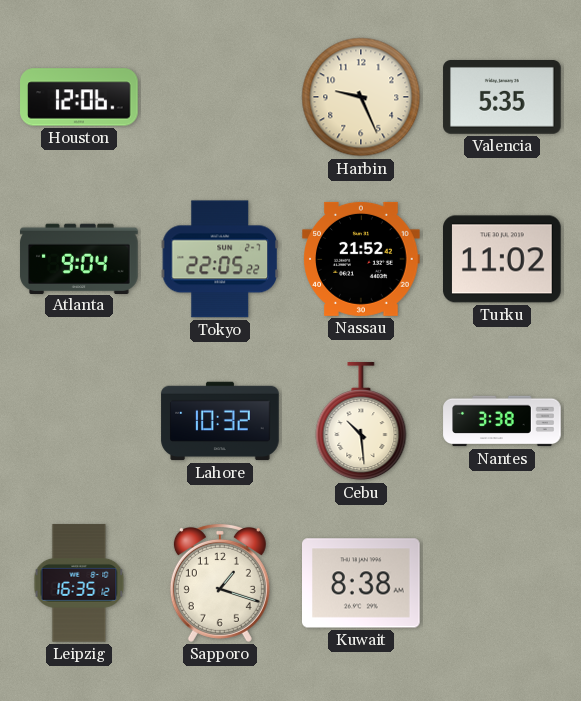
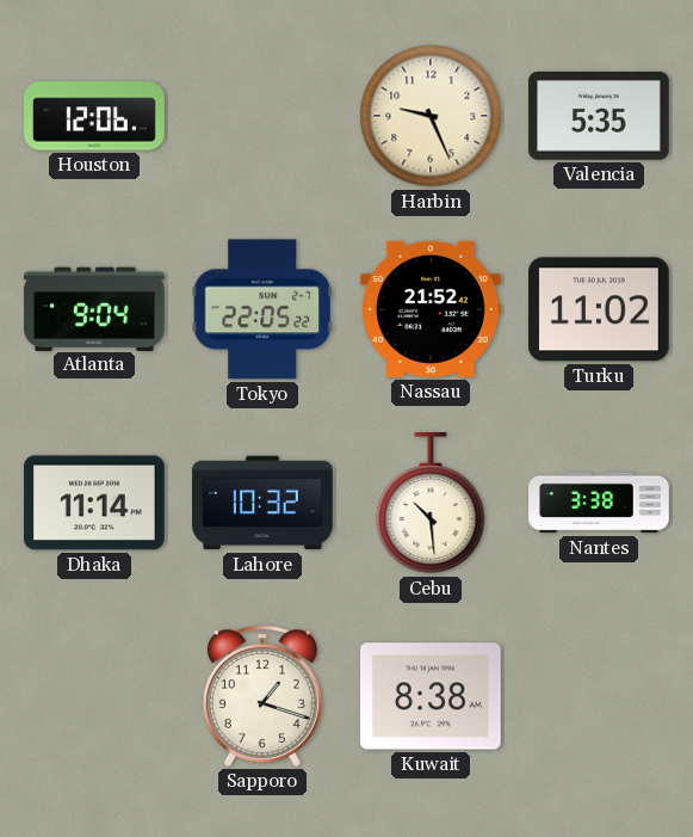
Dhaka: none -> 11:14 (94, 503)
Leipzig: 16:35 -> none (79, 583)
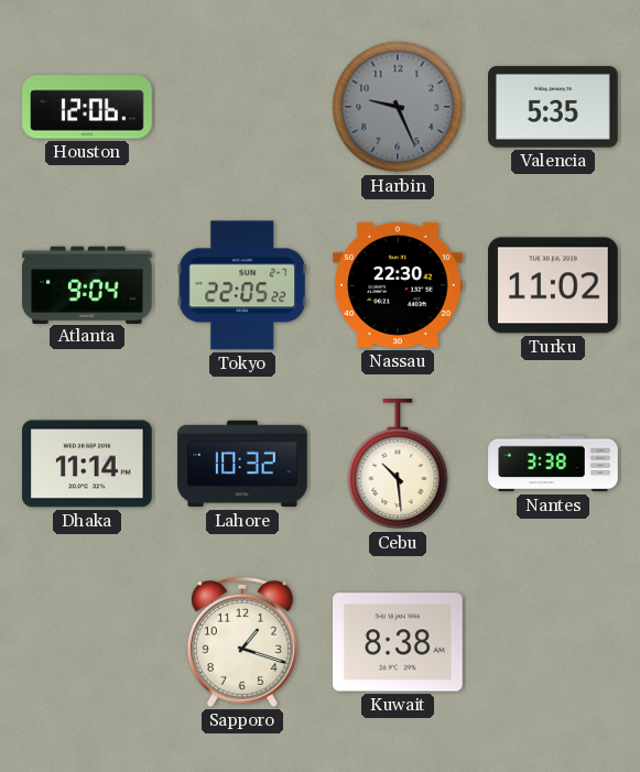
Harbin dial: cream -> grey (398, 107)
Nassau: 21:52 -> 22:30 (398, 285)
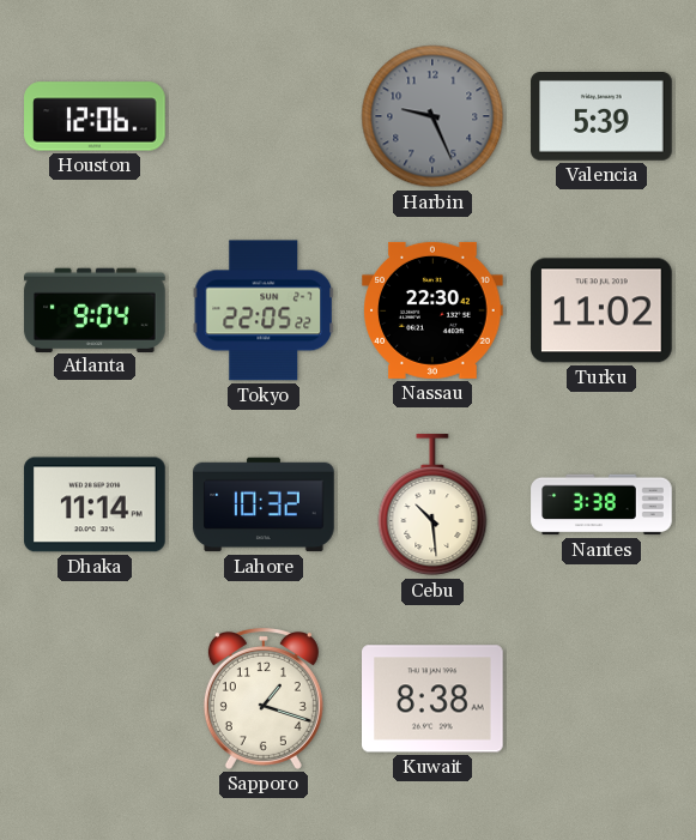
Valencia: 5:35 -> 5:39 (601, 117)
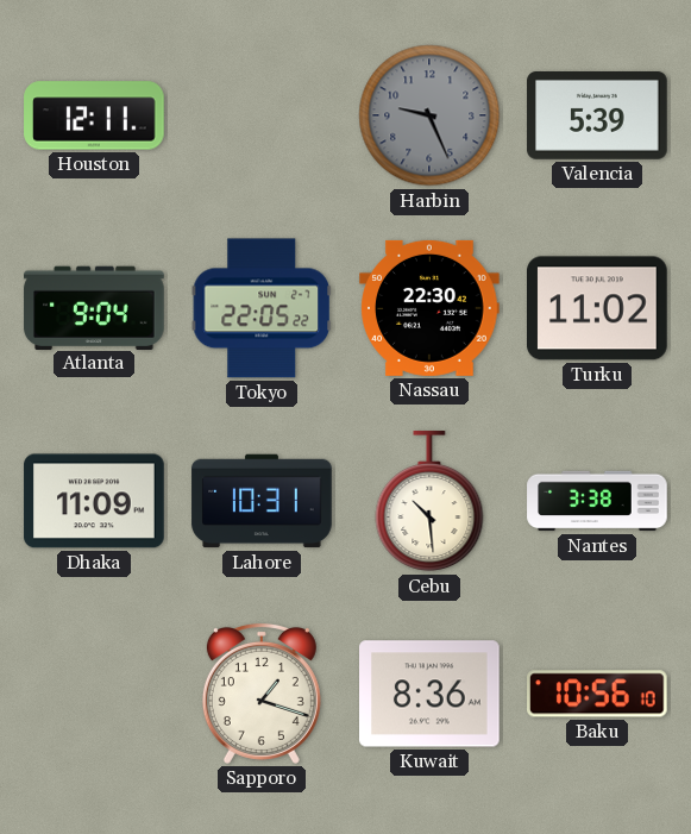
Houston: 12:06 -> 12:11 (94, 115)
Dhaka: 11:14 -> 11:09 (94, 501)
Lahore: 10:32 -> 10:31 (262, 501)
Kuwait: 8:38 -> 8:36 (429, 694)
Baku: none -> 10:56 (598, 694)
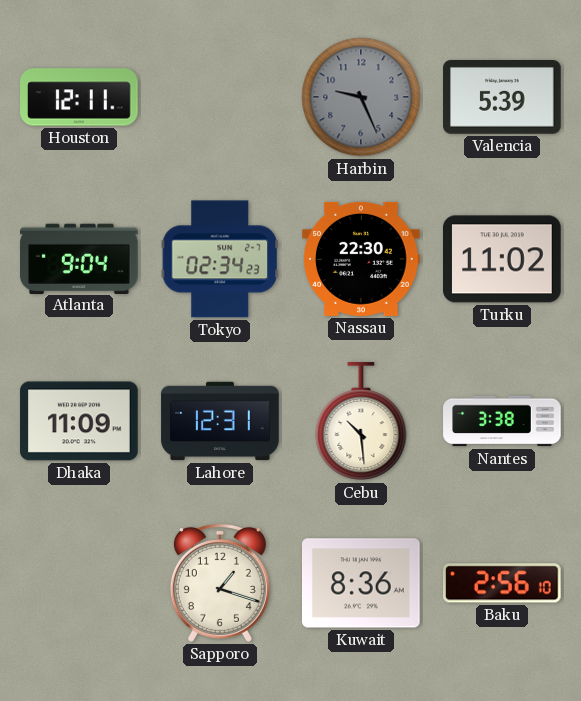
Tokyo: 22:05 -> 02:34 (219, 259)
Lahore: 10:31 -> 12:31 (220, 421)
Baku: 10:56 -> 2:56 (503, 583)
